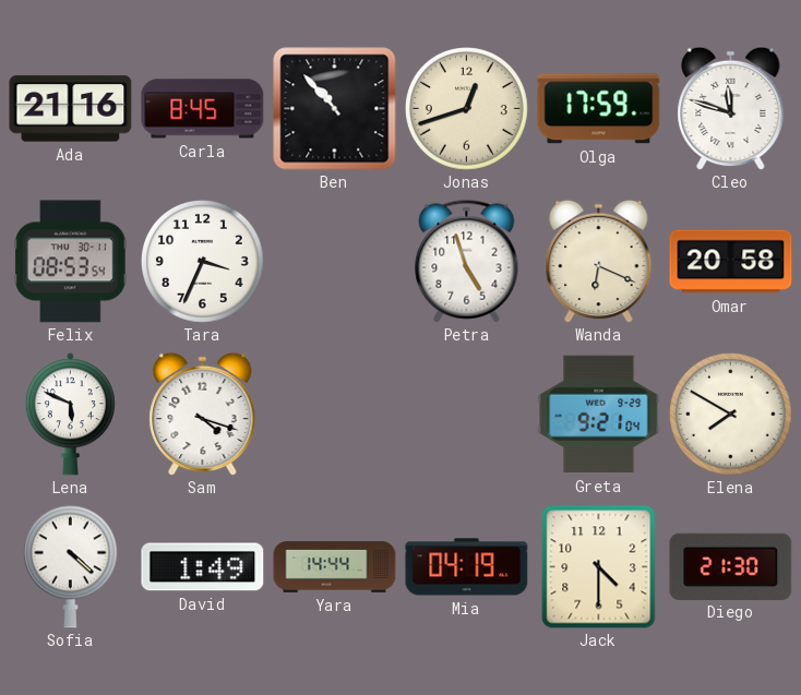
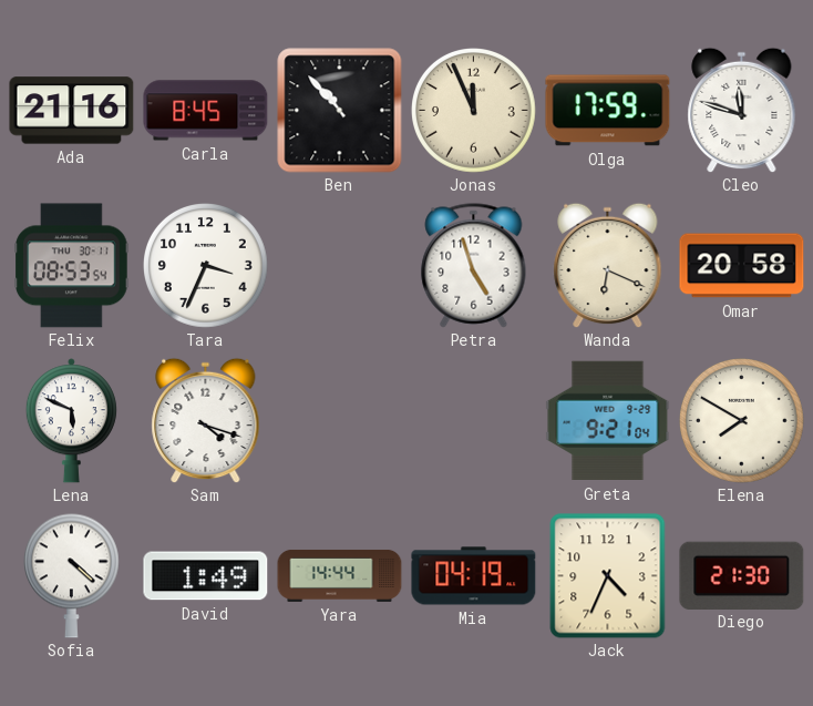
Jonas: 12:42 -> 11:56 (474, 111)
Jack: 4:30 -> 4:34 (608, 576)
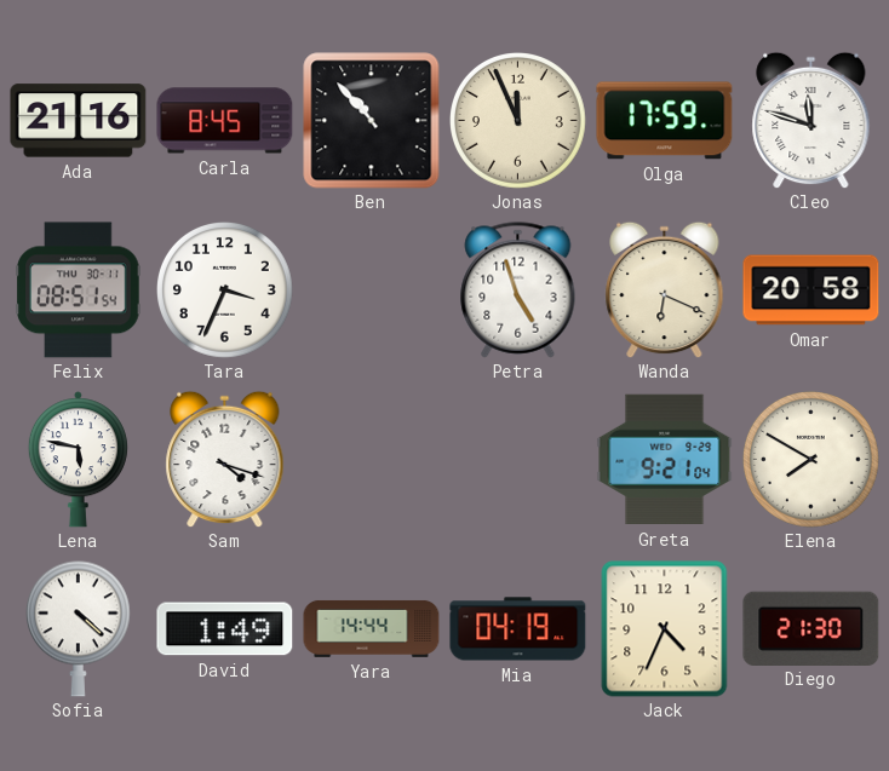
Felix: 08:53 -> 08:51 (79, 290)
Lena: 5:49 -> 5:47 (78, 460)
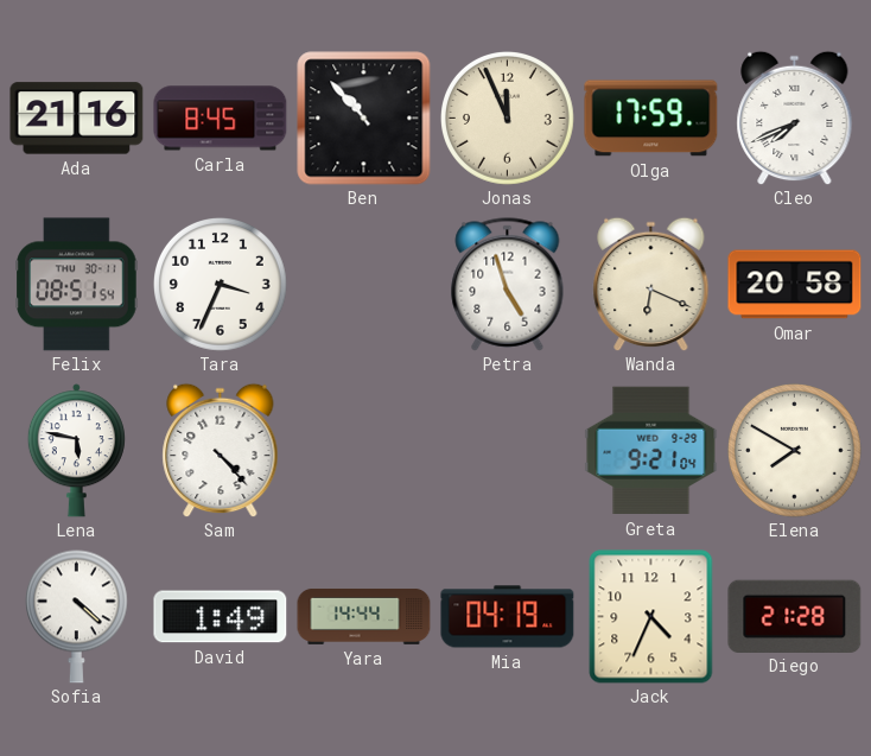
Cleo: 11:48 -> 7:41 (795, 117)
Sam: 4:18 -> 4:23 (221, 450)
Diego: 21:30 -> 21:28 (795, 616)
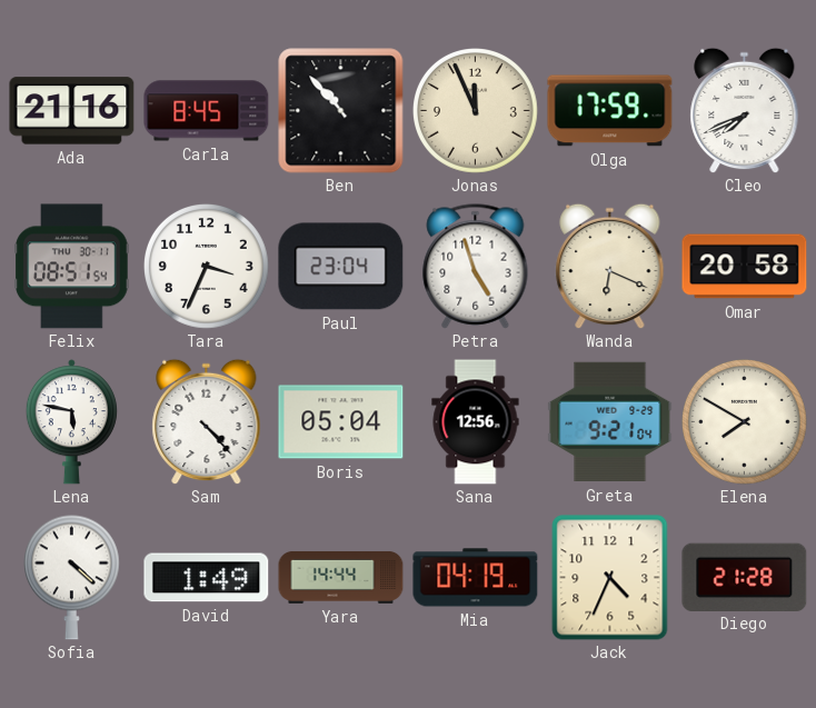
Paul: none -> 23:04 (341, 267)
Boris: none -> 05:04 (341, 422)
Sana: none -> 12:56 (476, 422)
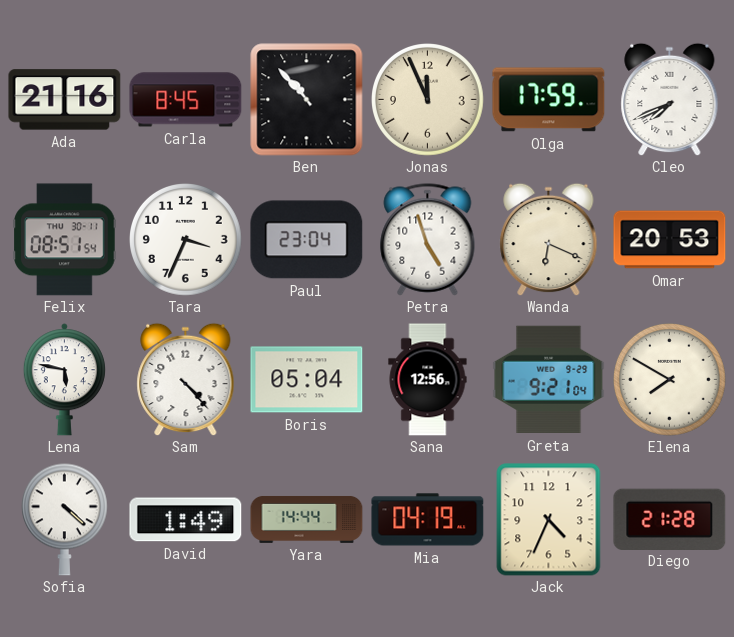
Omar: 20:58 -> 20:53 (670, 240)
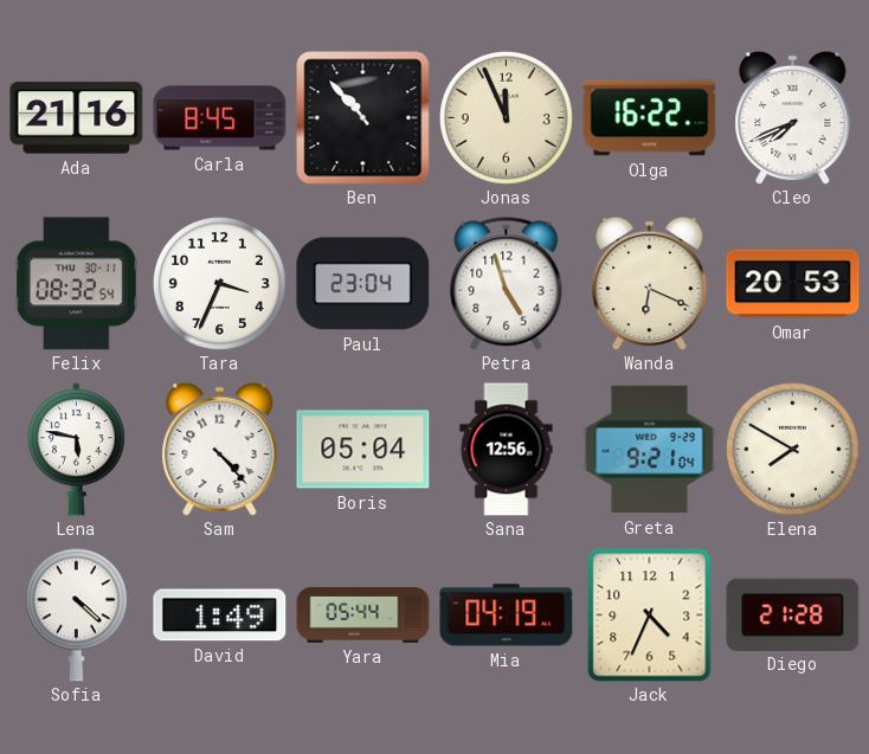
Olga: 17:59 -> 16:22 (650, 118)
Felix: 08:51 -> 08:32 (77, 284)
Yara: 14:44 -> 05:44 (363, 614)
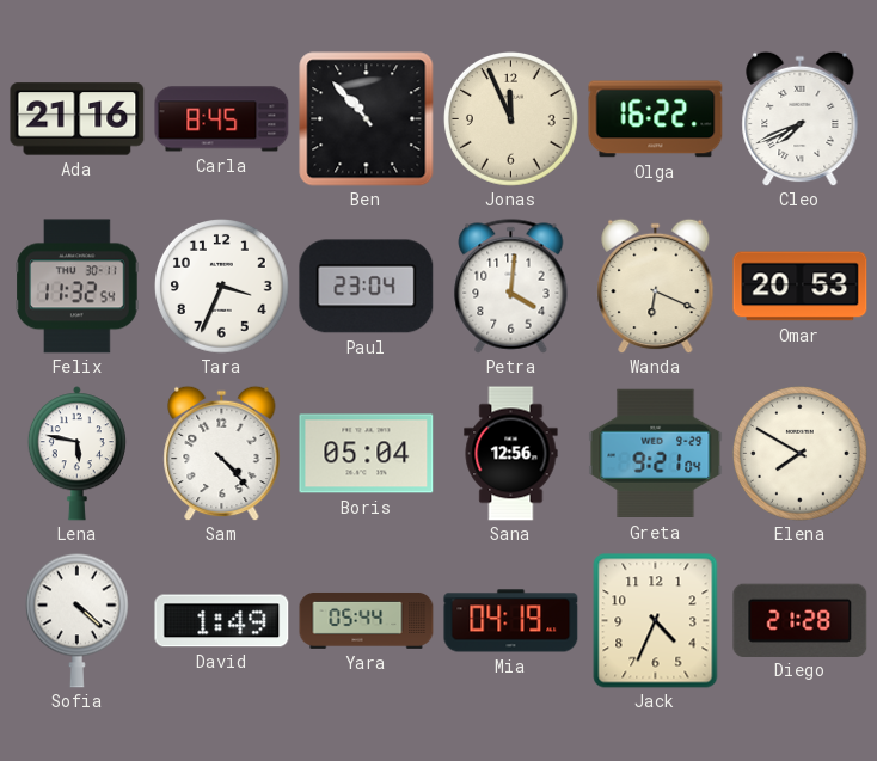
Felix: 08:32 -> 11:32 (78, 287)
Petra: 4:57 -> 4:01 (511, 287)
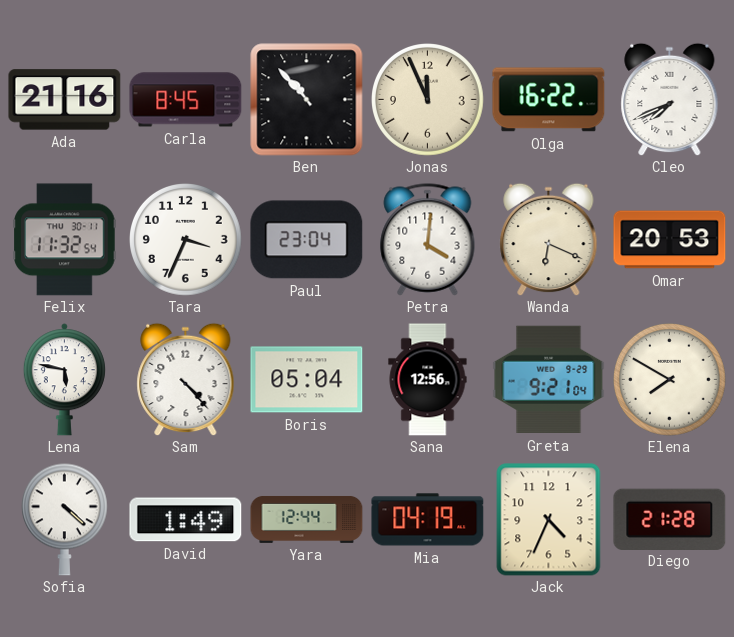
Yara: 05:44 -> 12:44 (307, 519)
